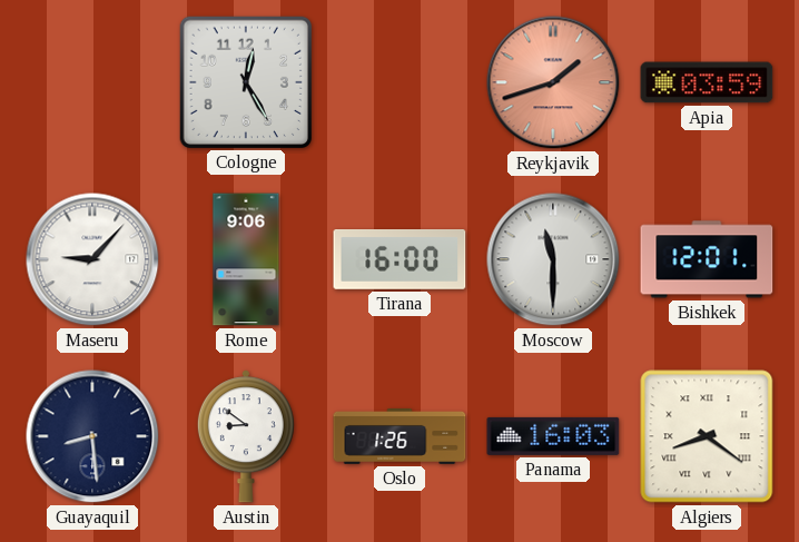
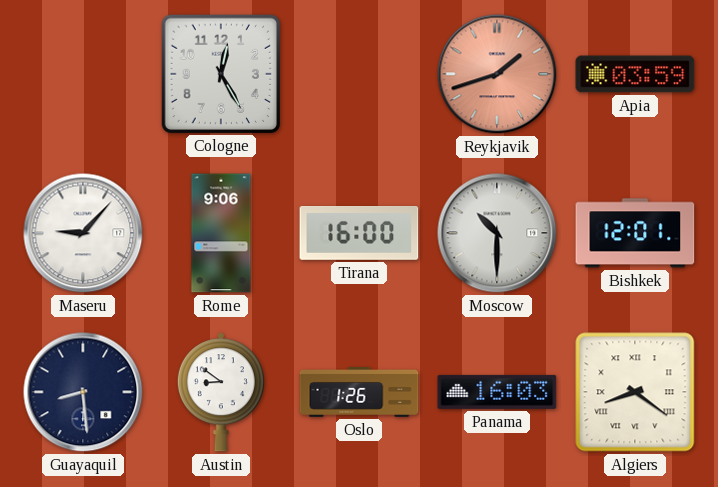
Moscow: 11:30 -> 10:30 (497, 233)
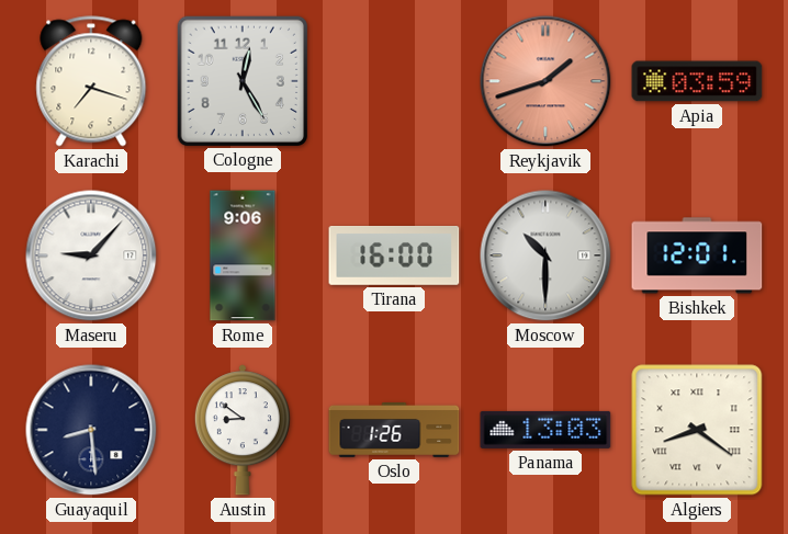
Karachi: none -> 7:18 (91, 81)
Panama: 16:03 -> 13:03 (545, 430)
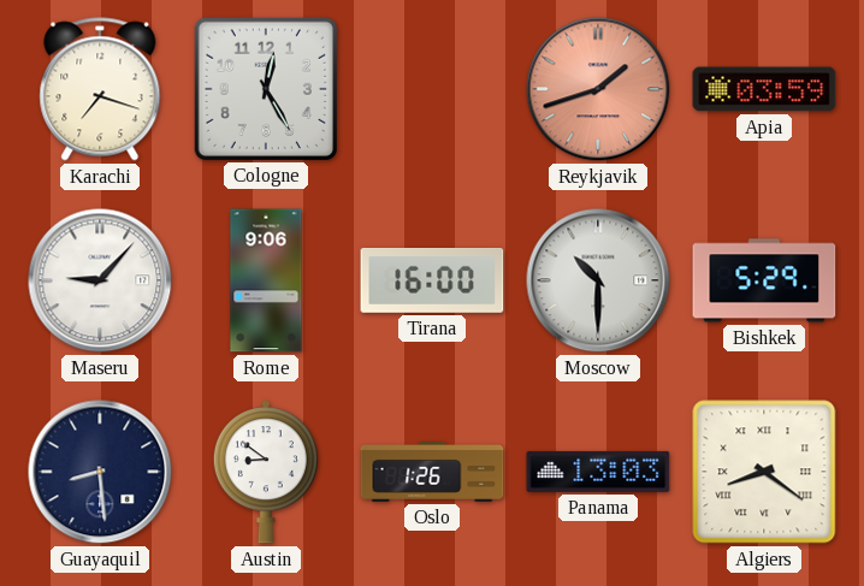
Bishkek: 12:01 -> 5:29 (764, 280)
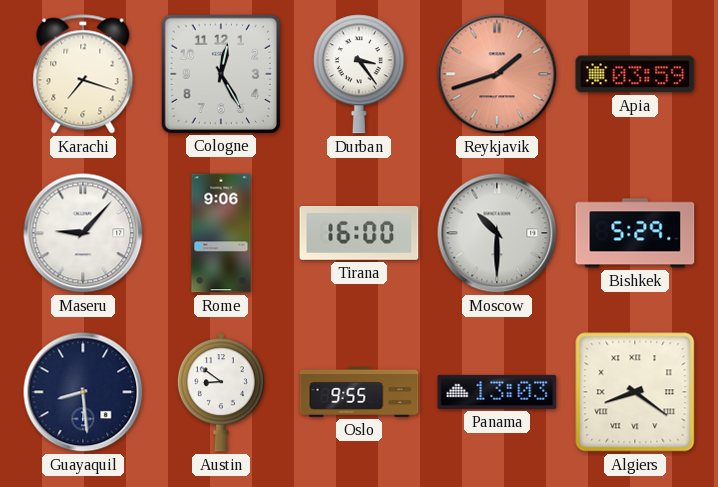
Durban: none -> 3:24 (359, 74)
Oslo: 1:26 -> 9:55 (359, 392)
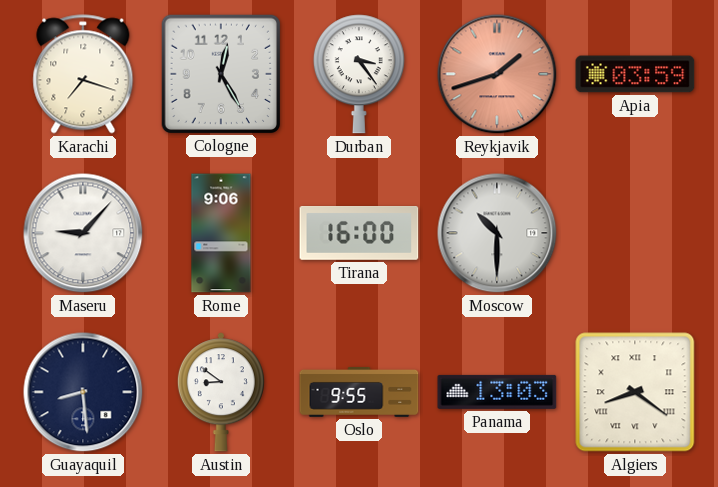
Bishkek: 5:29 -> none (635, 233)
